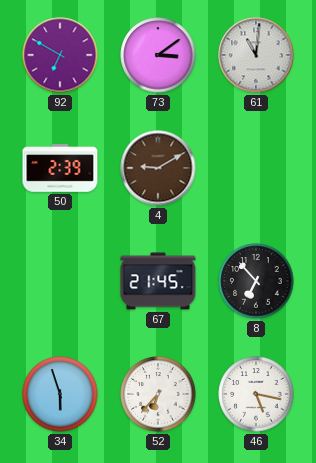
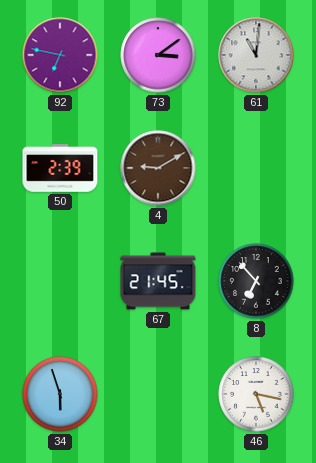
92: 6:50 -> 6:47 (60, 55)
52: 6:37 -> none (158, 394)
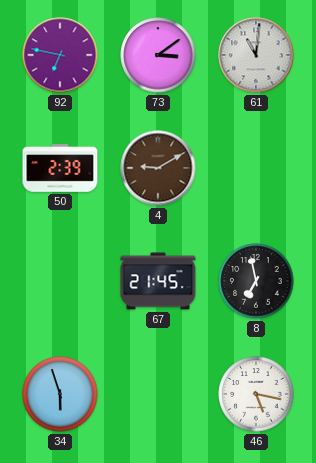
8: 6:53 -> 6:58 (256, 281)
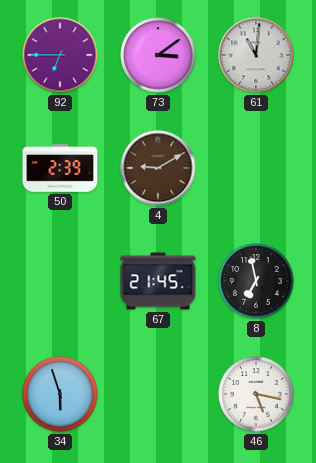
92: 6:47 -> 6:45 (60, 55)
